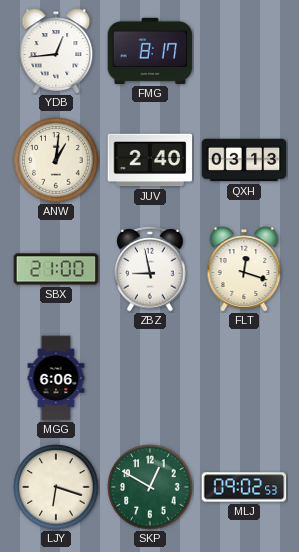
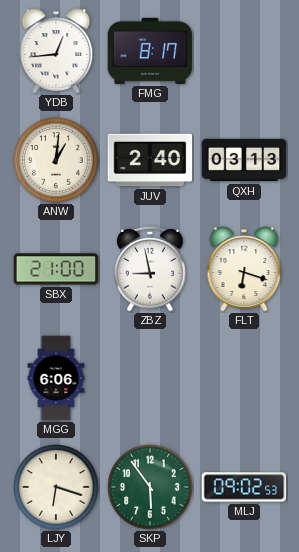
FLT: 12:18 -> 6:18 (244, 269)
SKP: 12:50 -> 5:54 (150, 487)
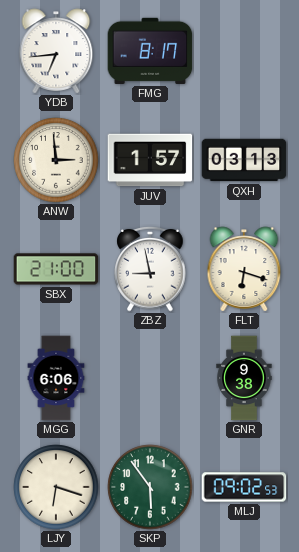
YDB: 12:44 -> 6:44 (56, 51)
ANW: 1:01 -> 2:59 (56, 160)
JUV: 2:40 -> 1:57 (150, 160)
GNR: none -> 9:38 (244, 378)
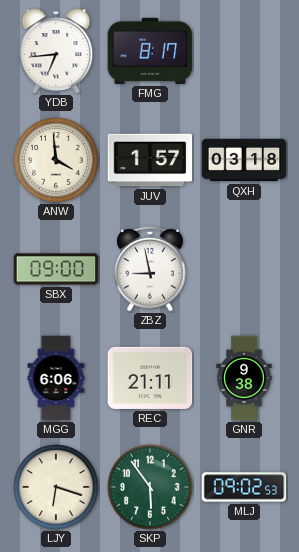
ANW: 2:59 -> 3:59 (56, 160)
QXH: 03:13 -> 03:18 (244, 160)
SBX: 21:00 -> 09:00 (56, 269)
FLT: 6:18 -> none (244, 269)
REC: none -> 21:11 (150, 378)
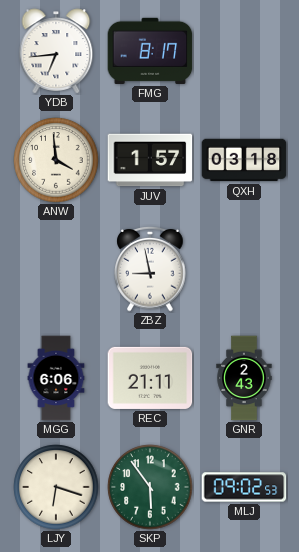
SBX: 09:00 -> none (56, 269)
GNR: 9:38 -> 2:43 (244, 378)
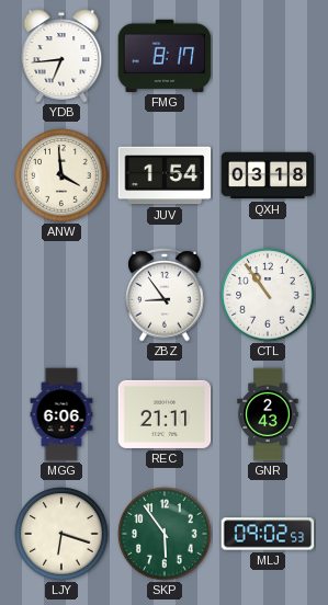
JUV: 1:57 -> 1:54 (165, 175)
ZBZ: 8:58 -> 8:54 (165, 296)
CTL: none -> 10:54 (268, 295)
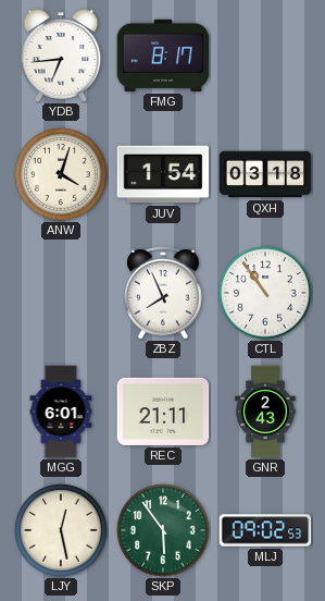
ANW: 3:59 -> 4:03 (61, 174)
ZBZ: 8:54 -> 7:56 (163, 294)
MGG: 6:06 -> 6:01 (61, 412)
LJY: 6:18 -> 12:28 (61, 530)
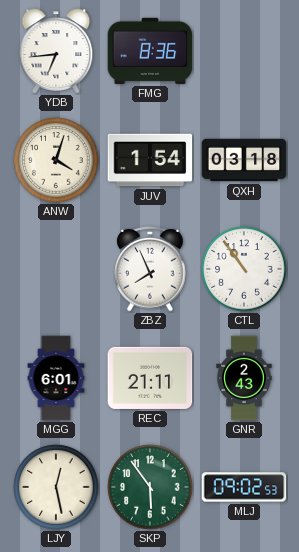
FMG: 8:17 -> 8:36 (150, 51)
